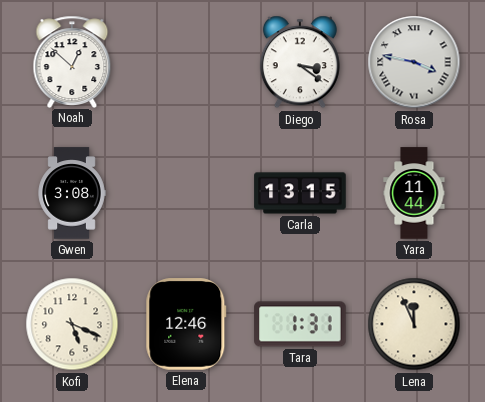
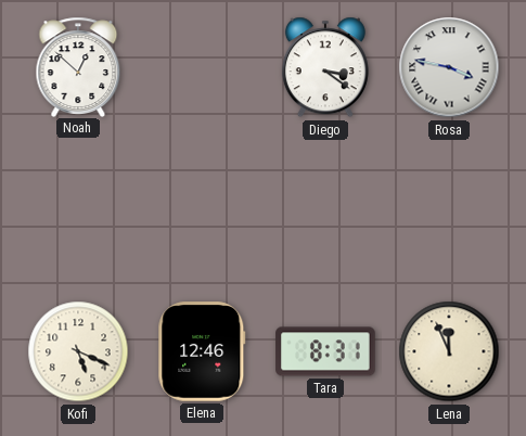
Gwen: 3:08 -> none (72, 193)
Carla: 13:15 -> none (300, 193)
Yara: 11:44 -> none (414, 193)
Tara: 1:31 -> 8:31 (325, 351)
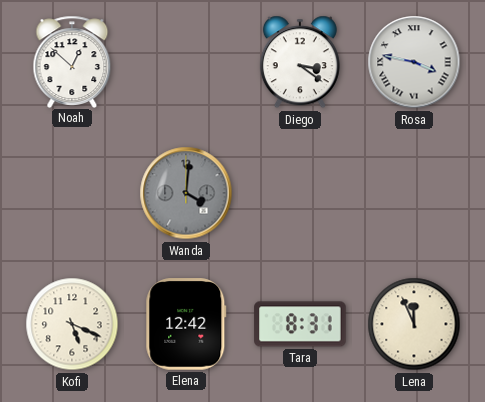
Wanda: none -> 4:01 (186, 193)
Elena: 12:46 -> 12:42 (186, 324)
